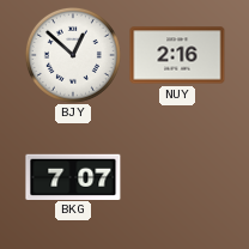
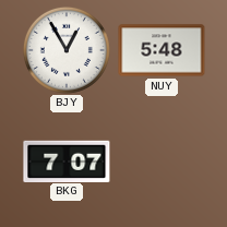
BJY: 12:52 -> 12:55 (67, 50)
NUY: 2:16 -> 5:48 (162, 50)
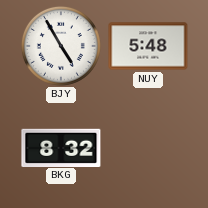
BJY: 12:55 -> 4:55 (61, 46)
BKG: 7:07 -> 8:32 (61, 147)
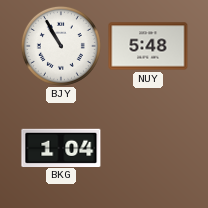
BJY: 4:55 -> 10:55 (61, 46)
BKG: 8:32 -> 1:04 (61, 147)
